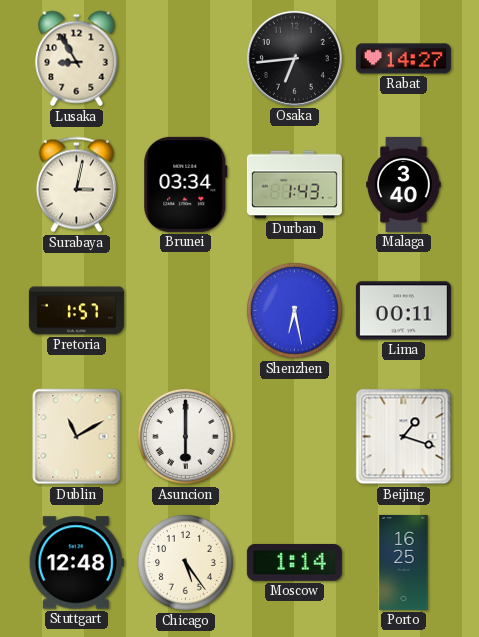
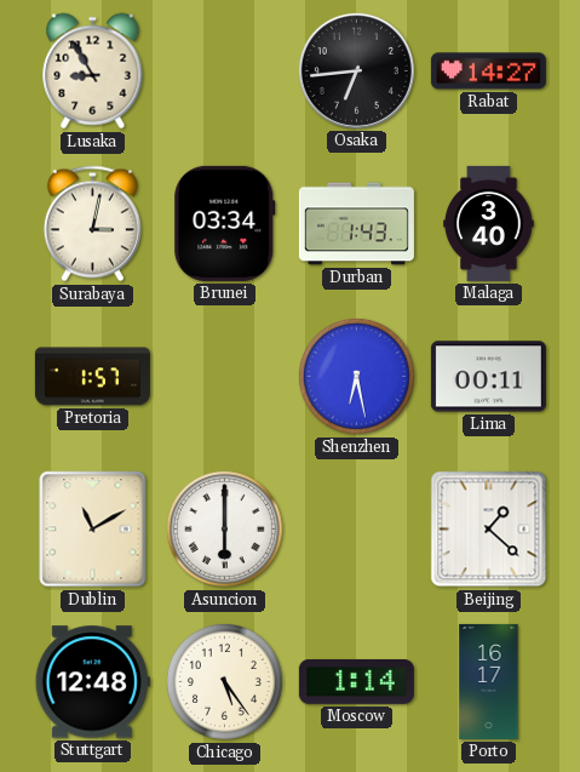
Beijing: 1:18 -> 1:22 (489, 530)
Porto: 16:25 -> 16:17 (489, 681)
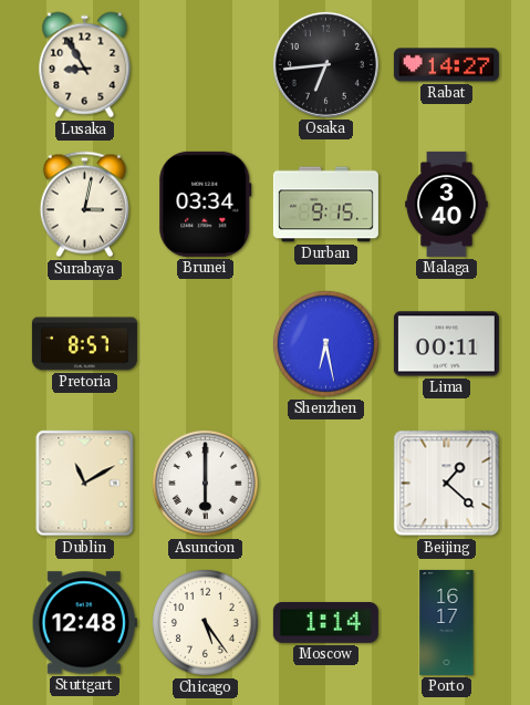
Durban: 1:43 -> 9:15 (325, 205)
Pretoria: 1:57 -> 8:57 (84, 344)
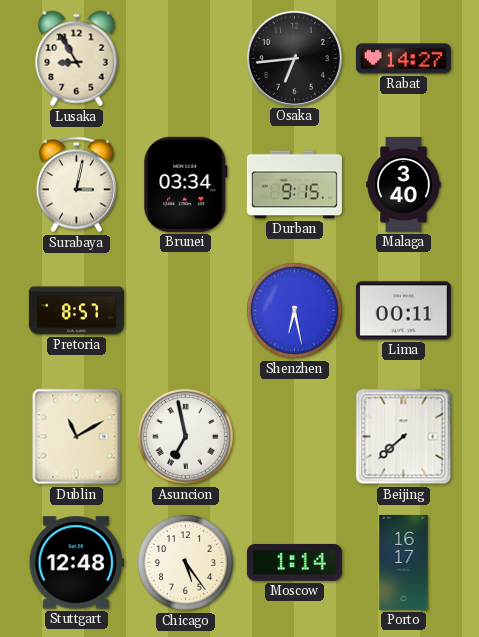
Asuncion: 6:00 -> 6:58 (185, 436)
Beijing: 1:22 -> 7:38 (404, 437)
